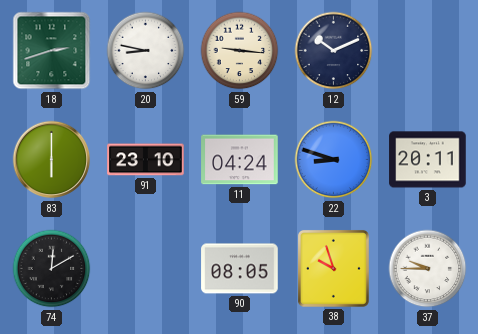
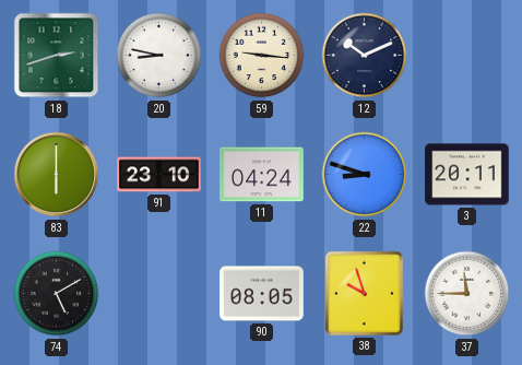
74: 12:10 -> 5:10 (57, 294)
37: 9:45 -> 11:45 (467, 294)
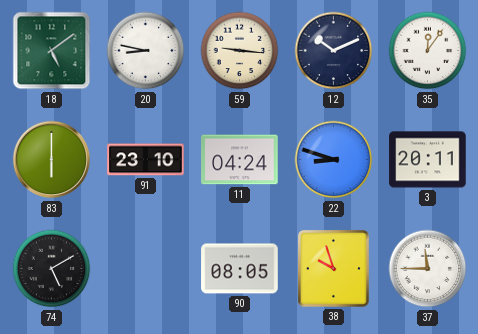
18: 2:42 -> 5:09 (52, 51)
35: none -> 12:06 (428, 51)
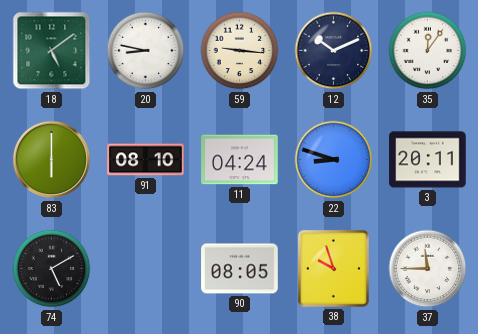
91: 23:10 -> 08:10 (146, 160)
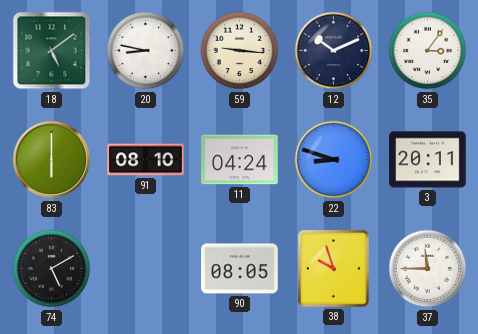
35: 12:06 -> 3:06 (428, 51)
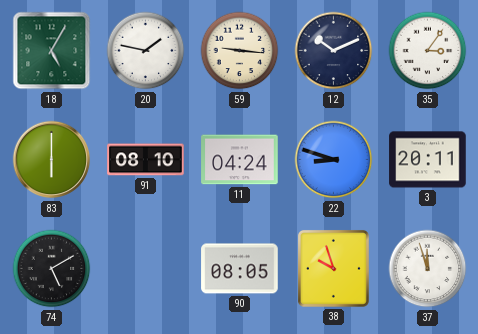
18: 5:09 -> 5:05 (52, 51)
20: 8:47 -> 1:47 (146, 51)
37: 11:45 -> 11:57 (428, 269)
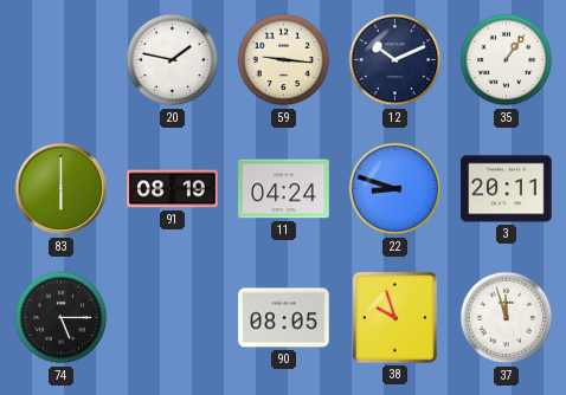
18: 5:05 -> none (52, 51)
35: 3:06 -> 1:06 (507, 60)
91: 08:10 -> 08:19 (173, 189)
74: 5:10 -> 5:15 (62, 318)
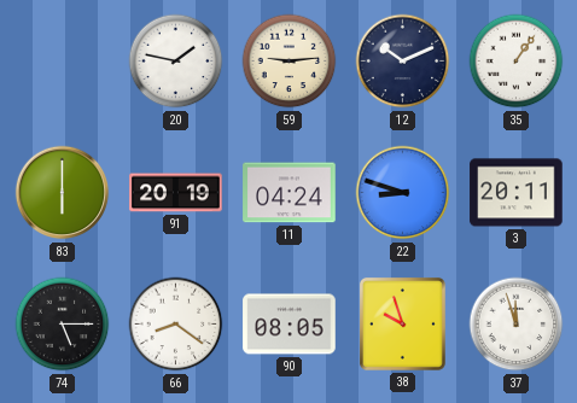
59: 9:16 -> 9:14 (290, 62)
91: 08:19 -> 20:19 (176, 193)
66: none -> 8:21 (176, 325)
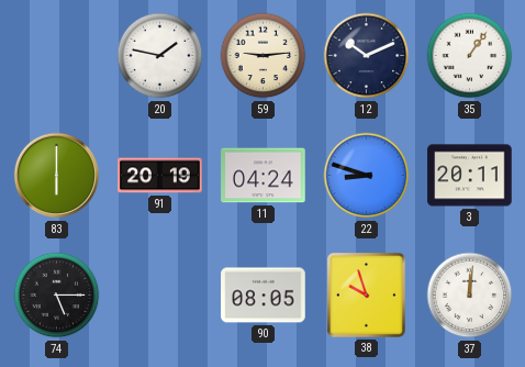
66: 8:21 -> none (176, 325)
37: 11:57 -> 12:01 (470, 296)
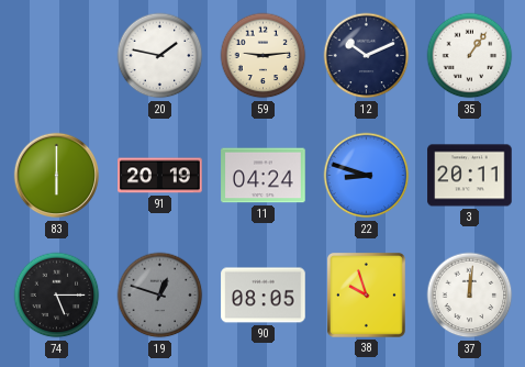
19: none -> 12:48 (160, 296)
